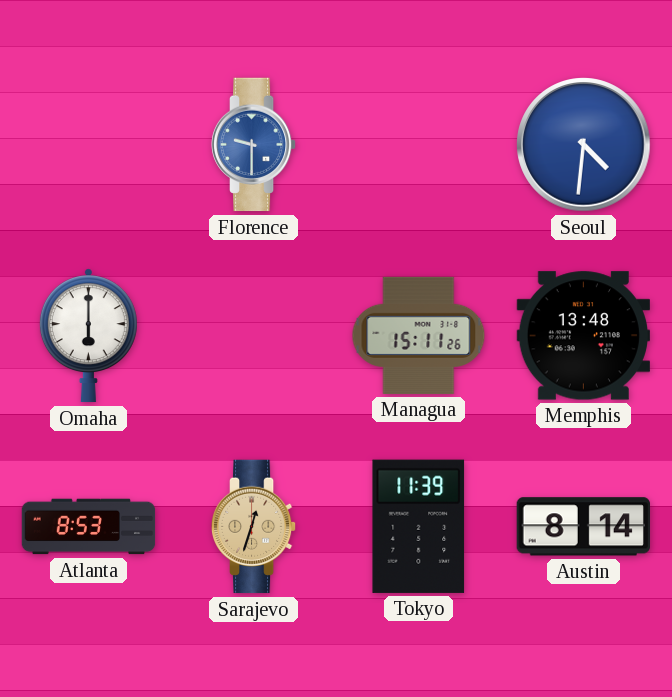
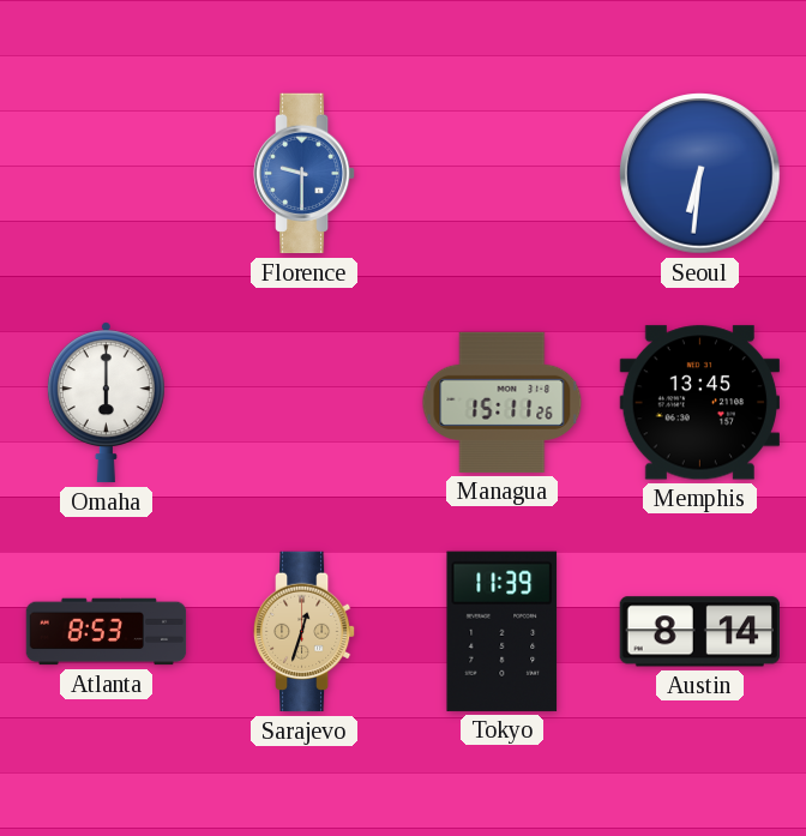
Seoul: 4:31 -> 6:31 (700, 174)
Memphis: 13:48 -> 13:45 (699, 403)
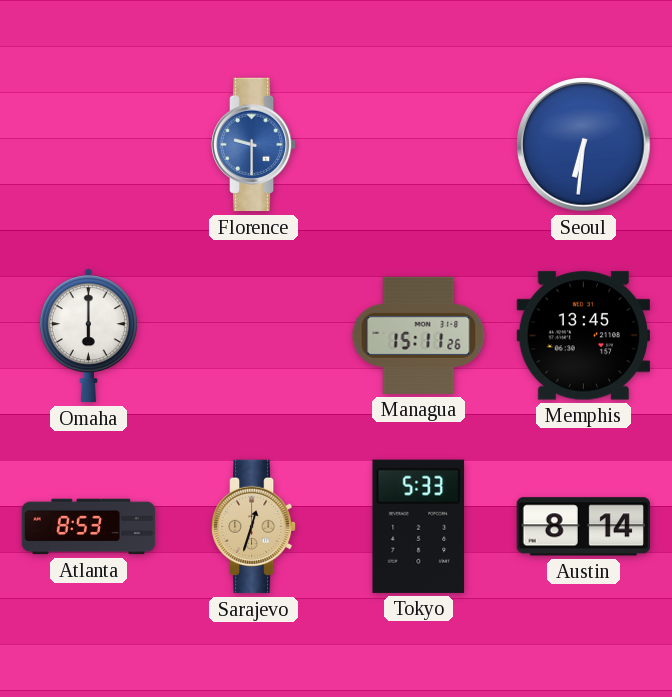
Tokyo: 11:39 -> 5:33 (419, 526)
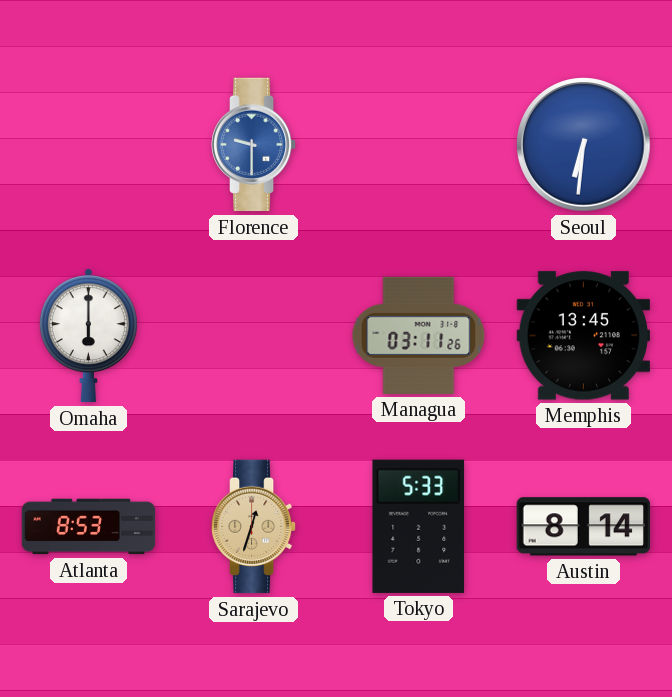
Managua: 15:11 -> 03:11 (419, 335)
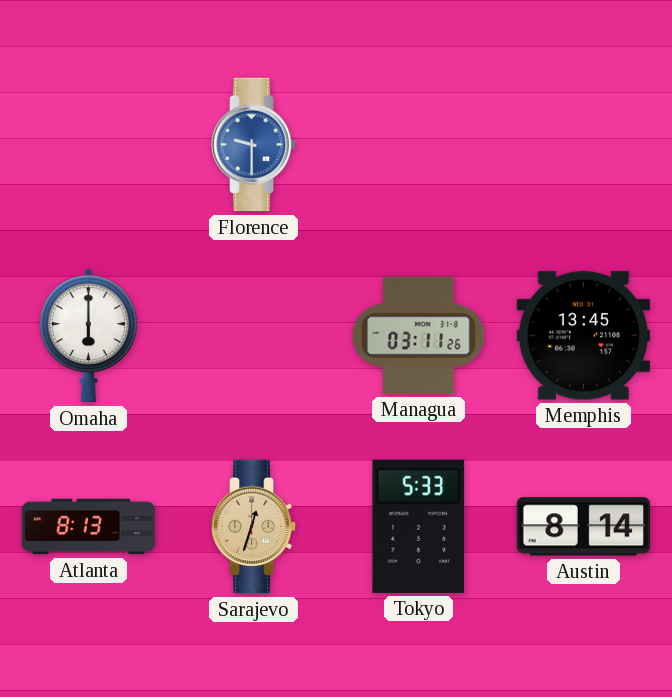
Seoul: 6:31 -> none (584, 145)
Atlanta: 8:53 -> 8:13 (89, 527)
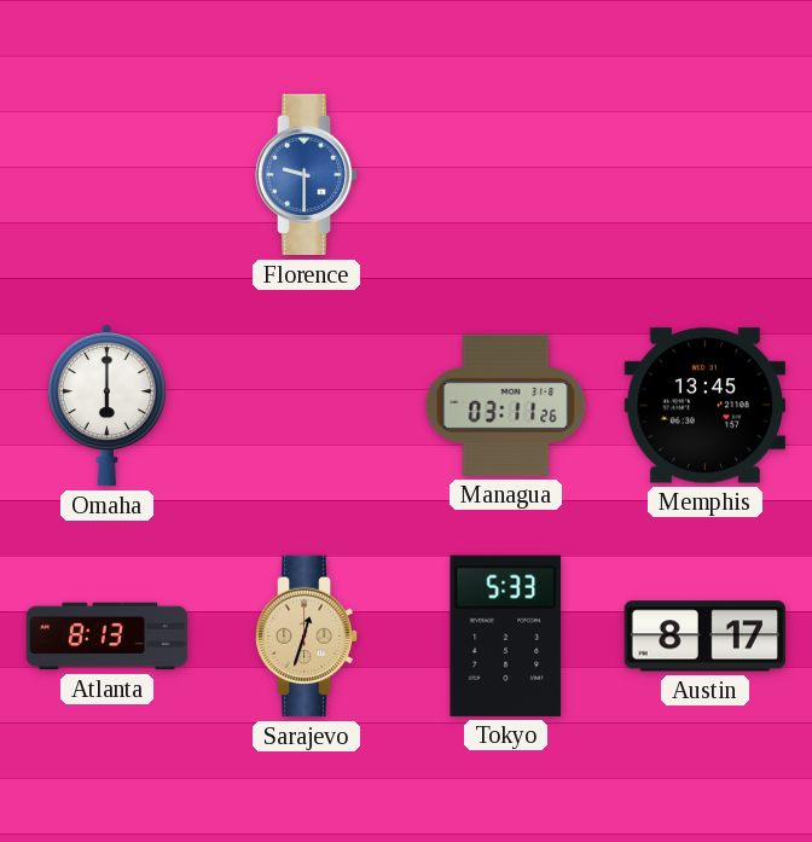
Austin: 8:14 -> 8:17 (704, 637)
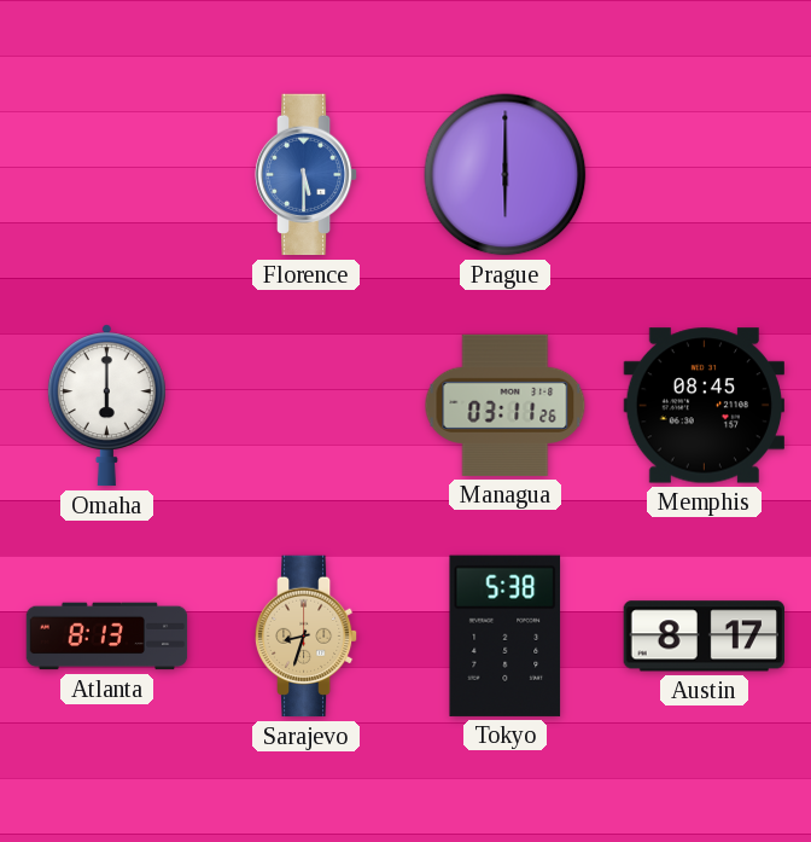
Florence: 9:30 -> 5:30 (307, 175)
Prague: none -> 6:00 (506, 175)
Memphis: 13:45 -> 08:45 (704, 406)
Sarajevo: 12:33 -> 8:33 (307, 637)
Tokyo: 5:33 -> 5:38 (506, 635)
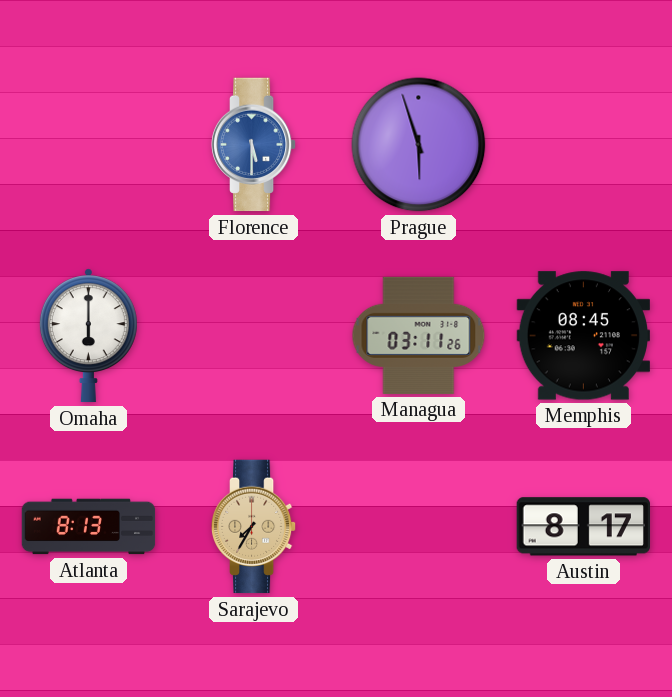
Prague: 6:00 -> 5:57 (419, 145)
Sarajevo: 8:33 -> 7:35 (254, 527)
Tokyo: 5:38 -> none (506, 635)
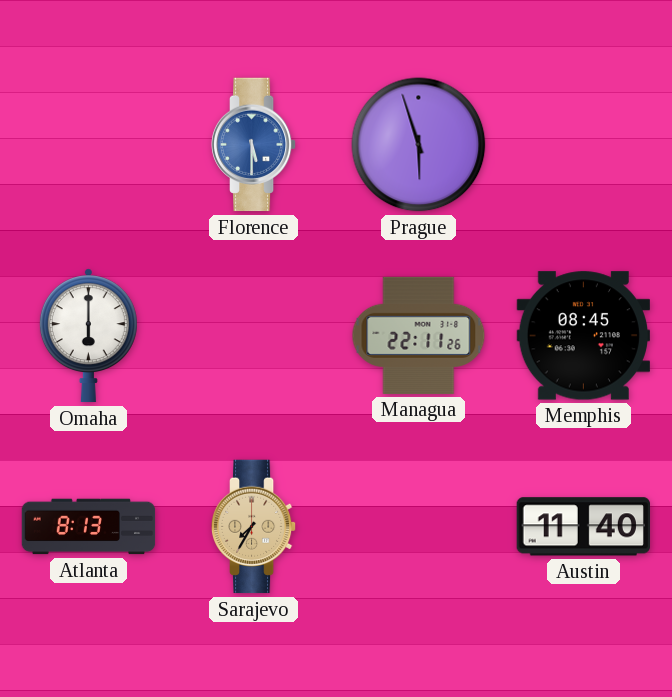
Managua: 03:11 -> 22:11 (419, 335)
Austin: 8:17 -> 11:40 (583, 527)
